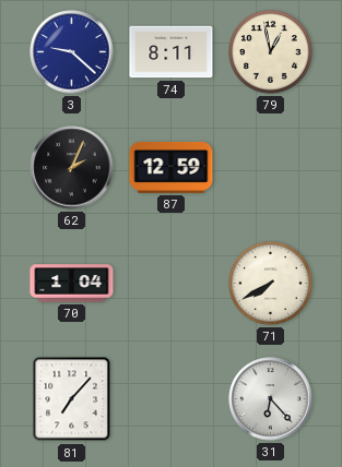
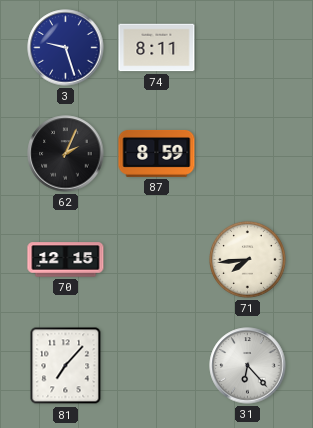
3: 9:22 -> 9:27 (66, 48)
79: 12:58 -> none (271, 52)
87: 12:59 -> 8:59 (157, 153)
70: 1:04 -> 12:15 (66, 260)
71: 7:40 -> 7:44 (248, 260)
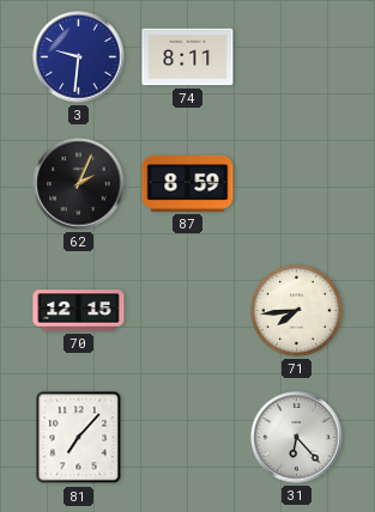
3: 9:27 -> 9:31 (79, 57)
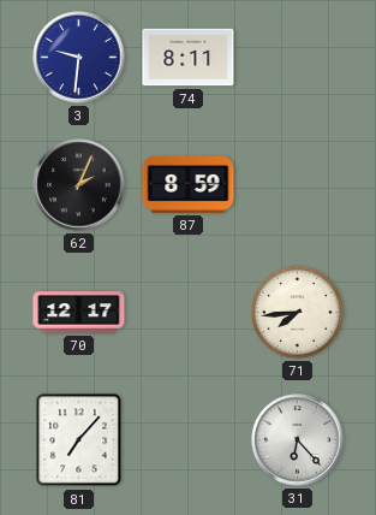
70: 12:15 -> 12:17 (79, 313)
